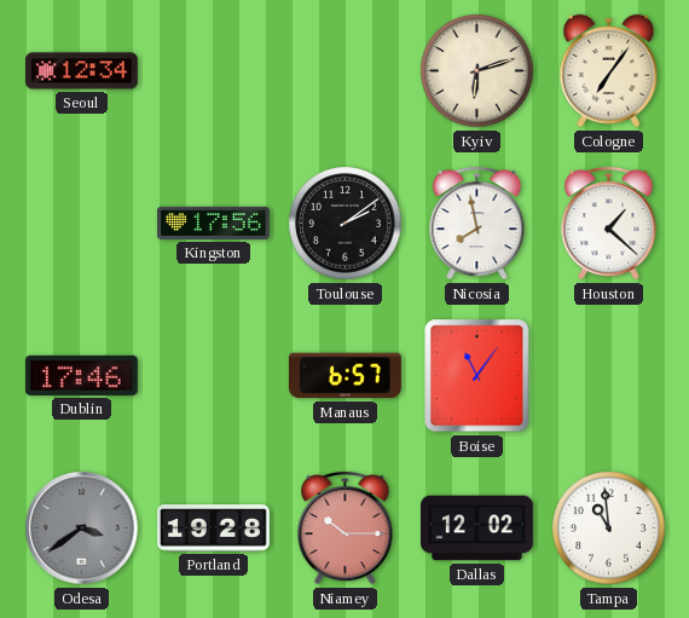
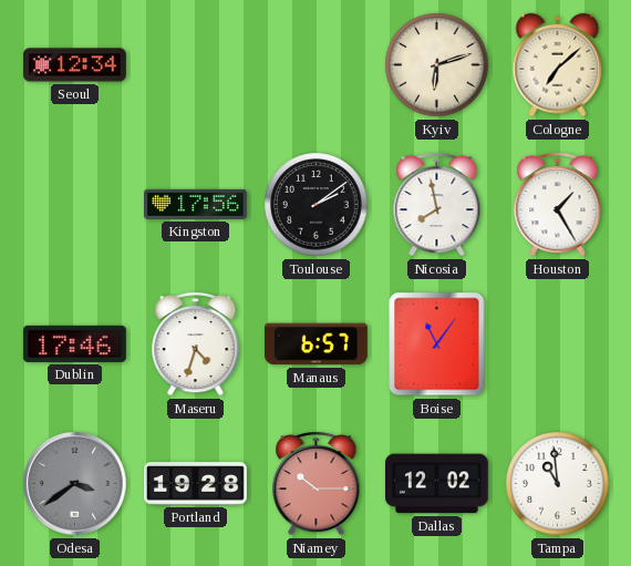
Cologne: 7:06 -> 7:08 (558, 65)
Houston: 1:22 -> 1:25 (558, 205)
Maseru: none -> 4:33 (196, 344)
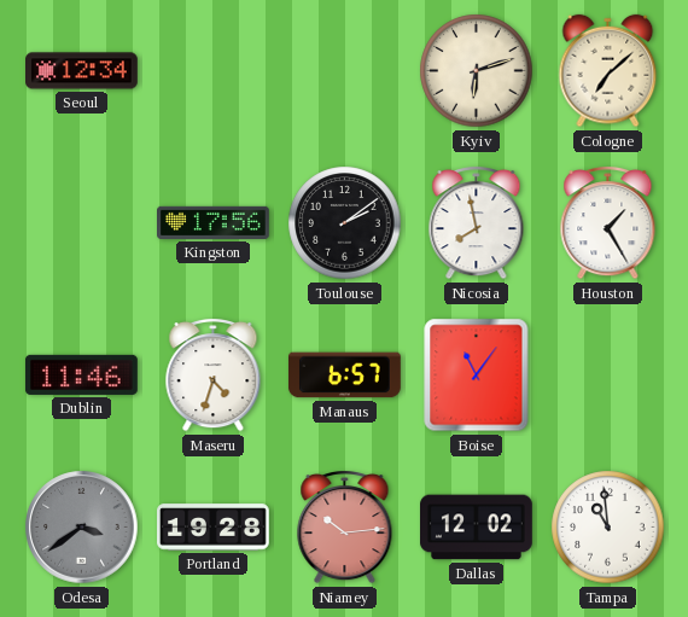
Dublin: 17:46 -> 11:46 (82, 374)
Niamey: 10:15 -> 10:14 (345, 528)
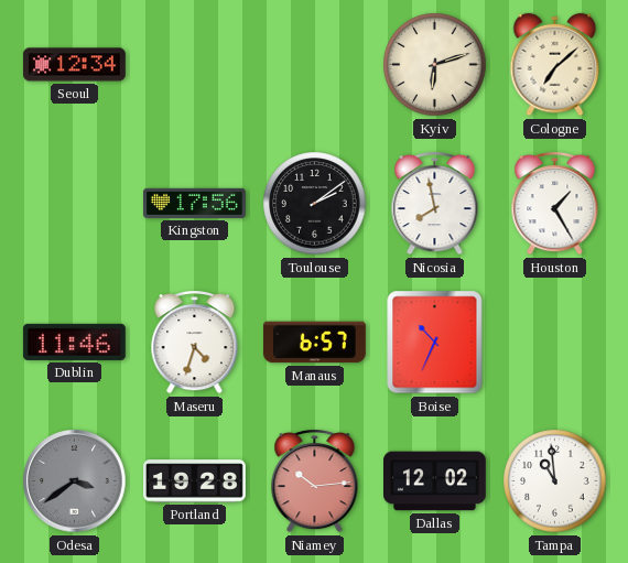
Boise: 11:06 -> 10:34 (435, 343)
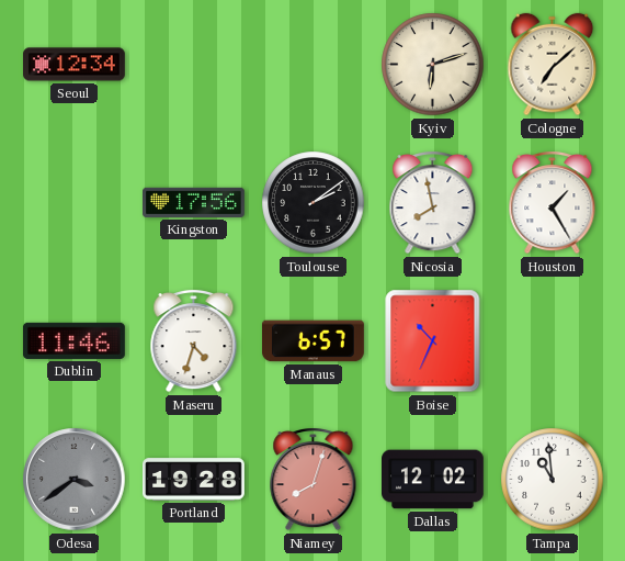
Niamey: 10:14 -> 8:03 (314, 480)
